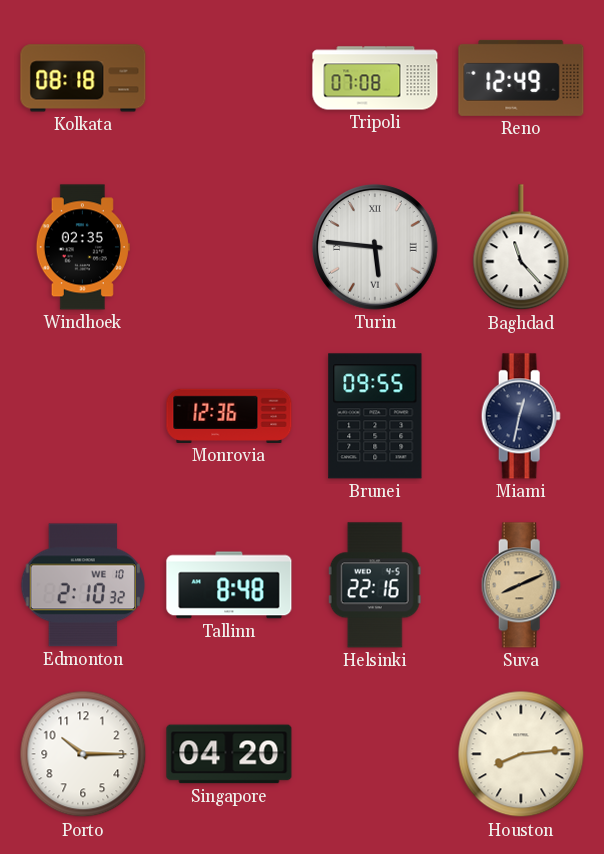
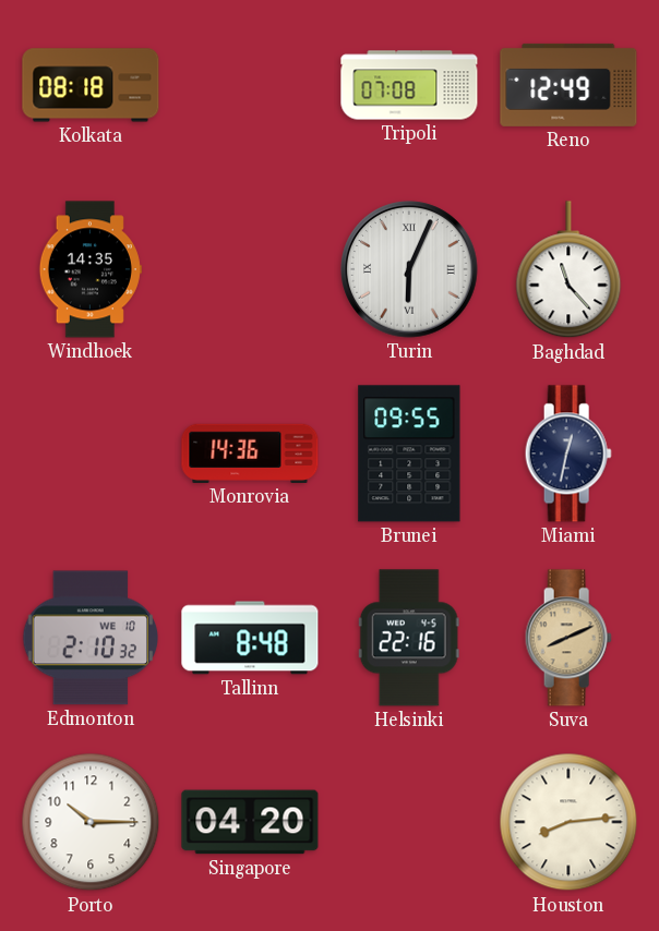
Windhoek: 02:35 -> 14:35 (91, 269)
Turin: 5:46 -> 6:04 (409, 269)
Monrovia: 12:36 -> 14:36 (250, 454)
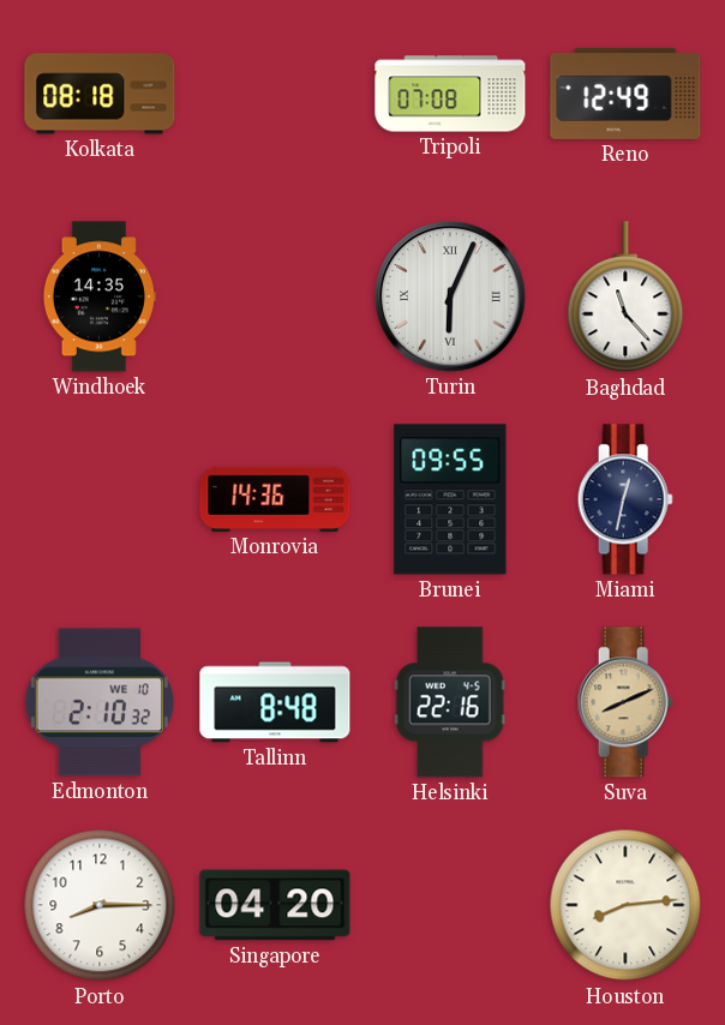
Porto: 10:15 -> 8:15 (100, 905)
